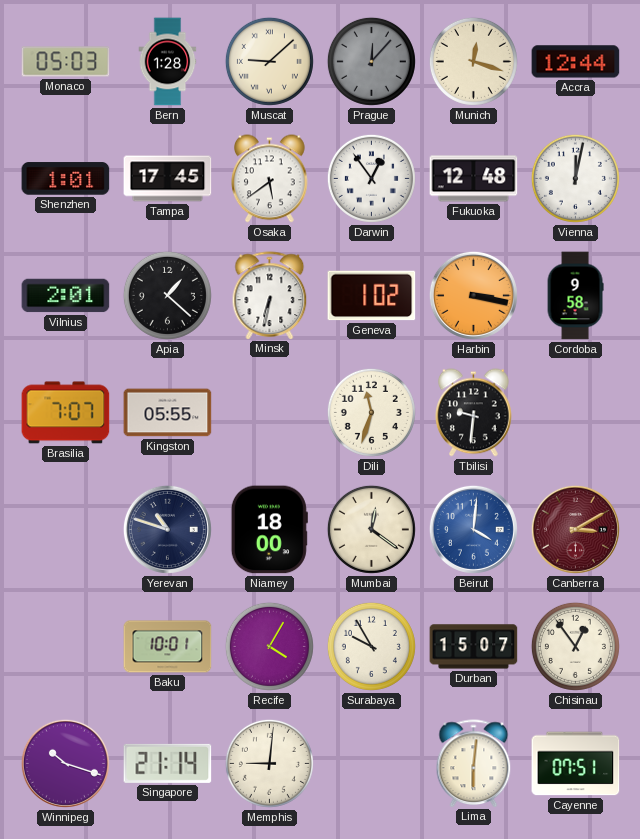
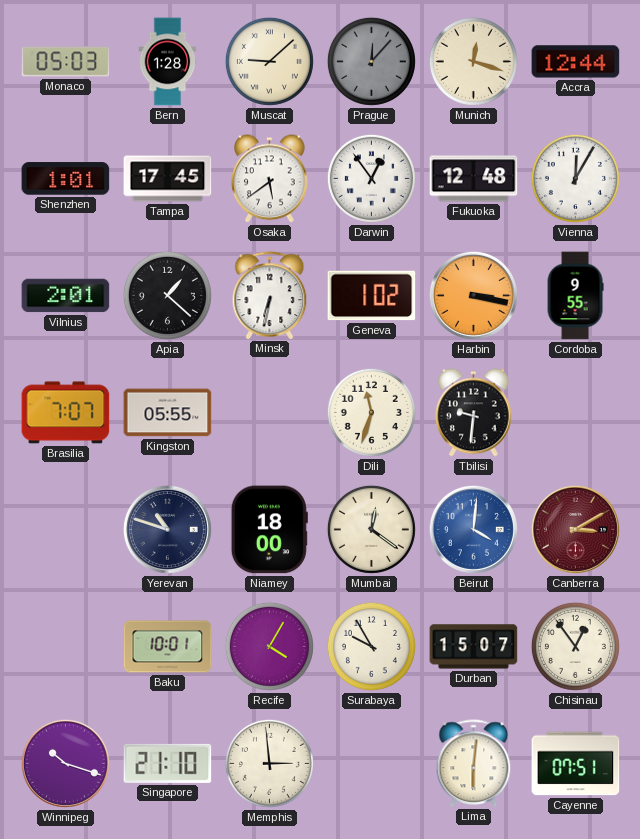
Vienna: 12:02 -> 12:05 (575, 178)
Cordoba: 9:58 -> 9:55 (575, 296)
Singapore: 21:14 -> 21:10 (168, 763)
Memphis: 9:01 -> 2:59 (269, 763)
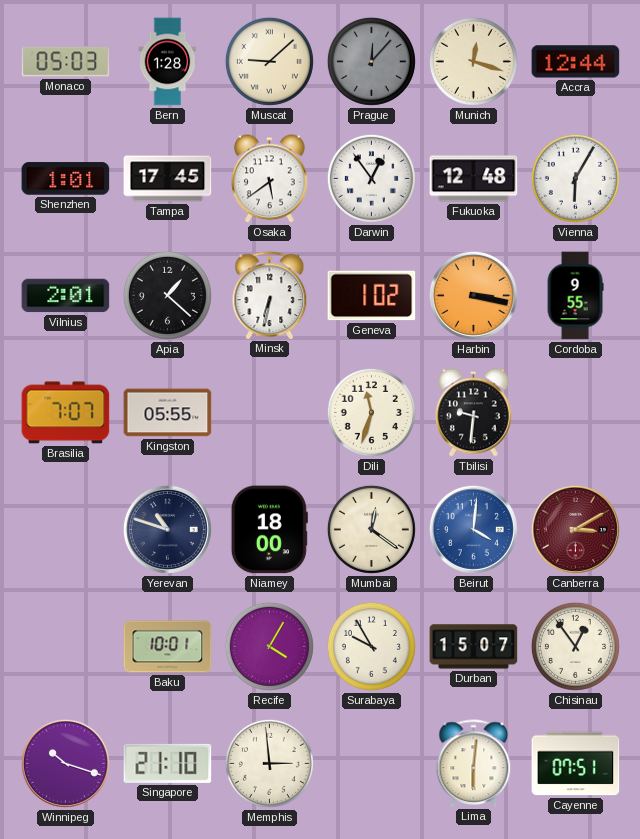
Vienna: 12:05 -> 6:05 (575, 178)
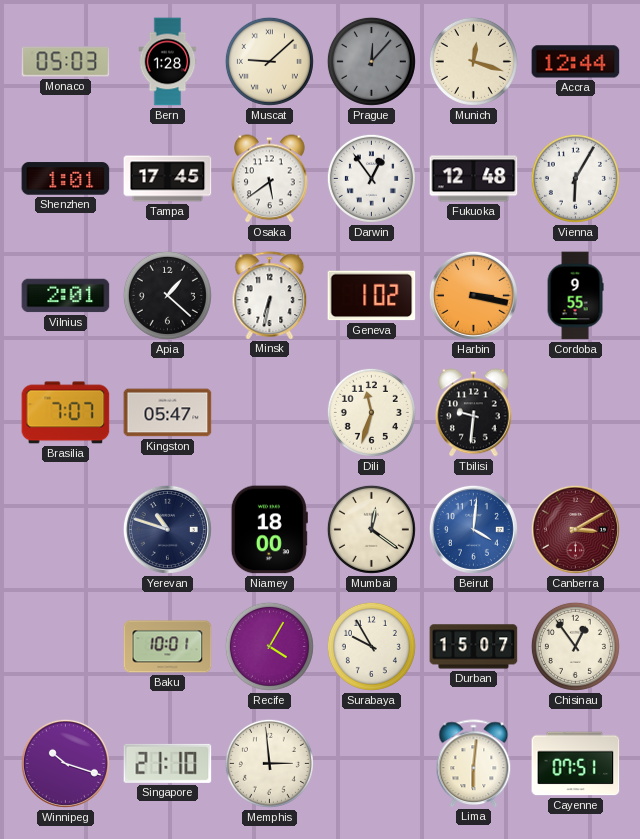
Kingston: 05:55 -> 05:47 (168, 413)
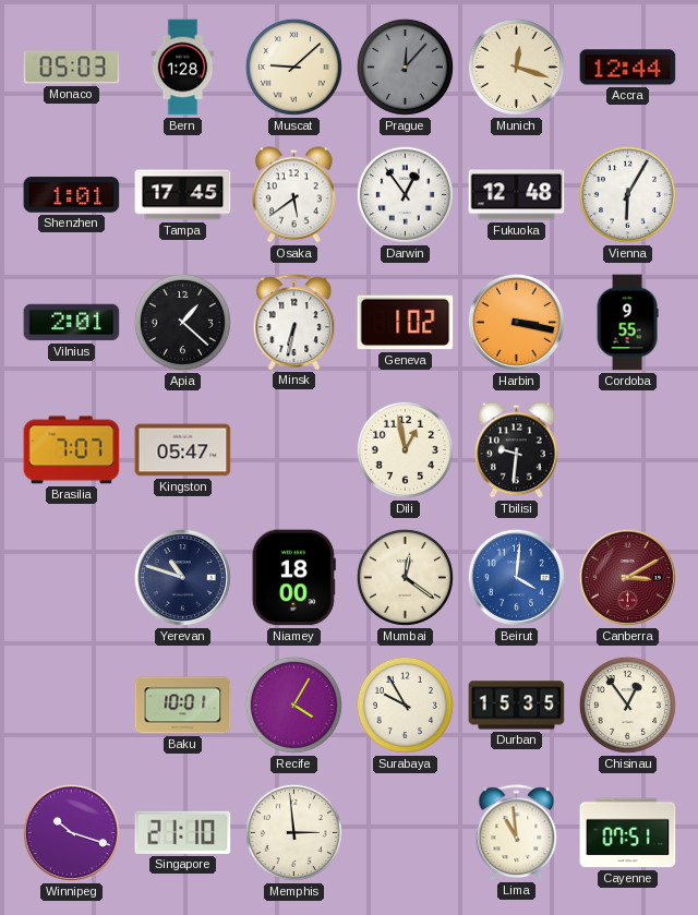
Dili: 11:33 -> 12:58 (405, 449)
Durban: 15:07 -> 15:35 (517, 706)
Lima: 6:01 -> 10:59 (517, 832)
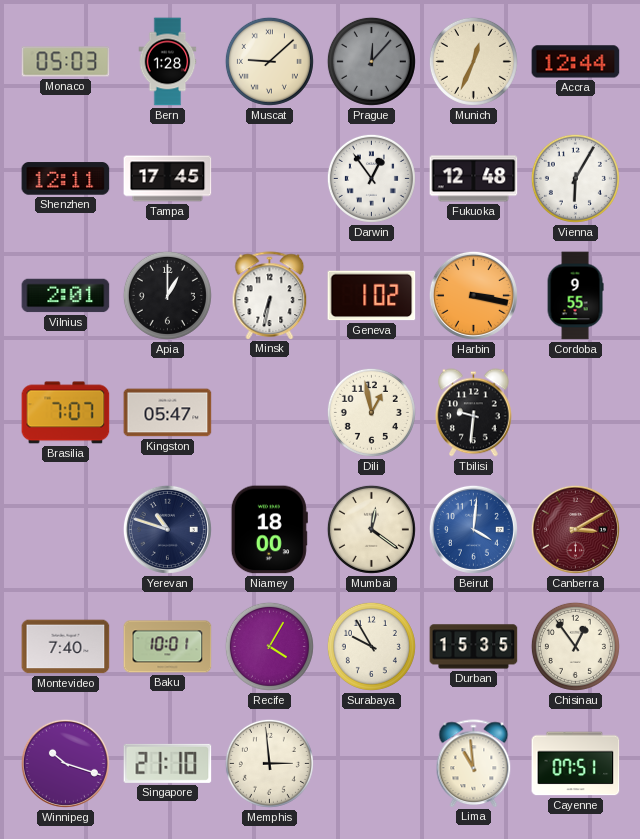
Munich: 12:18 -> 12:34 (473, 61)
Shenzhen: 1:01 -> 12:11 (66, 179)
Osaka: 5:39 -> none (294, 195)
Apia: 1:22 -> 1:00 (167, 295)
Montevideo: none -> 7:40 (66, 647)
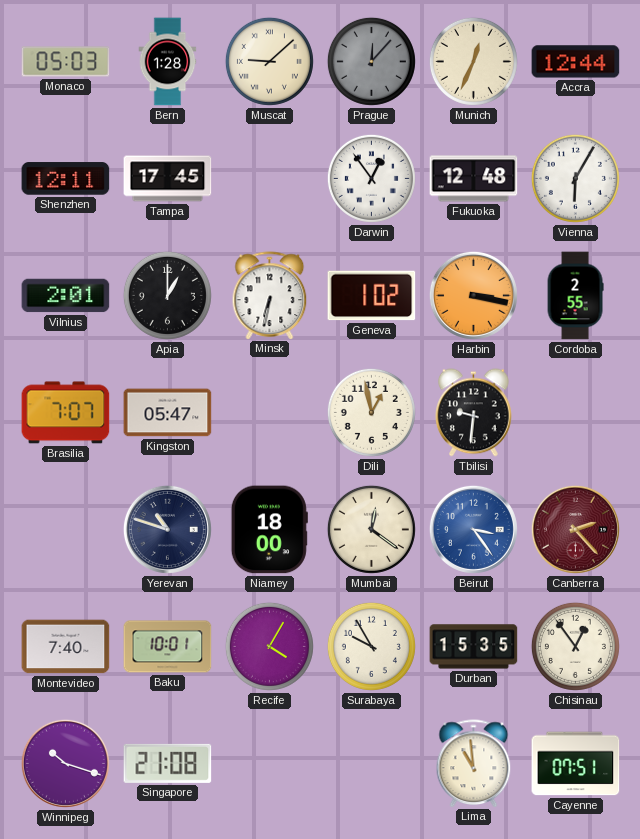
Cordoba: 9:55 -> 2:55 (575, 296)
Beirut: 4:01 -> 3:24 (473, 529)
Canberra: 3:10 -> 2:23 (575, 529)
Singapore: 21:10 -> 21:08 (168, 763)
Memphis: 2:59 -> none (269, 763)
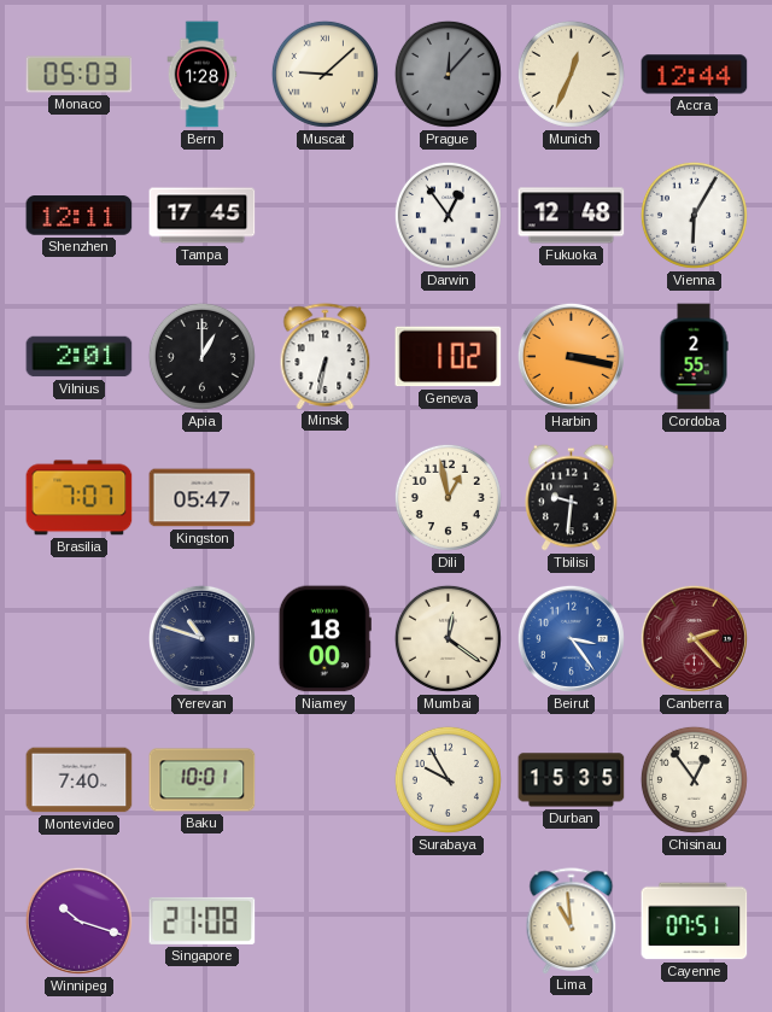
Recife: 4:05 -> none (269, 646)
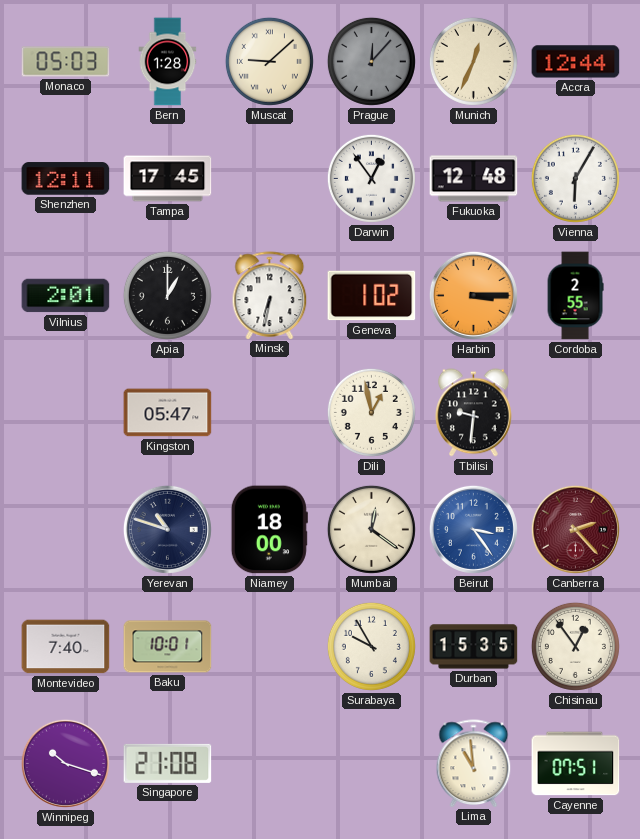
Harbin: 3:17 -> 3:15 (473, 295)
Brasilia: 7:07 -> none (80, 498)
